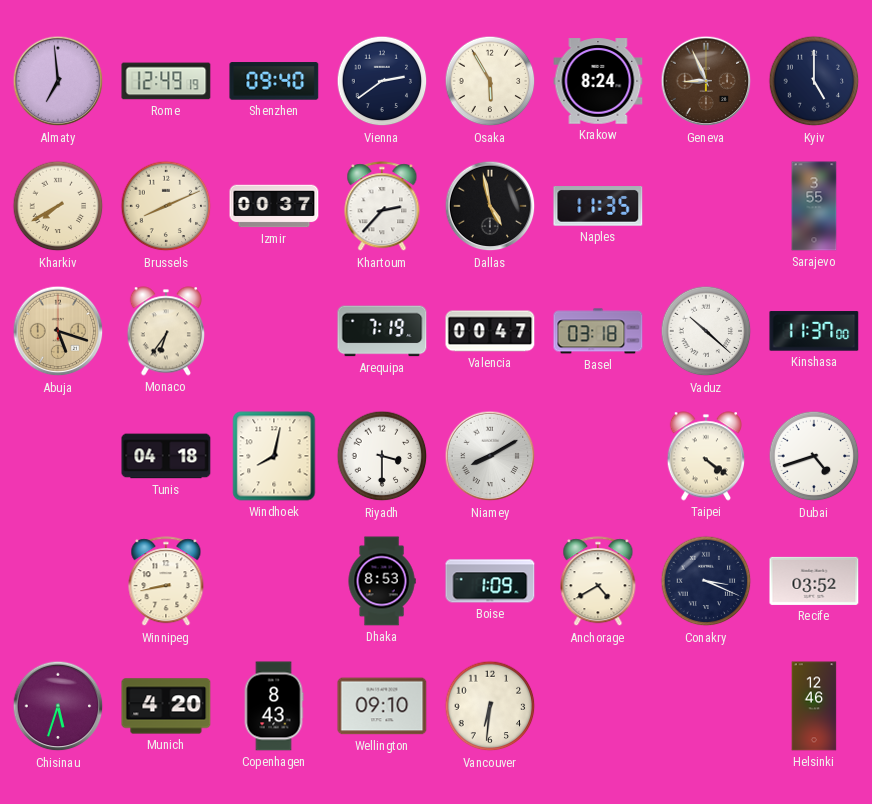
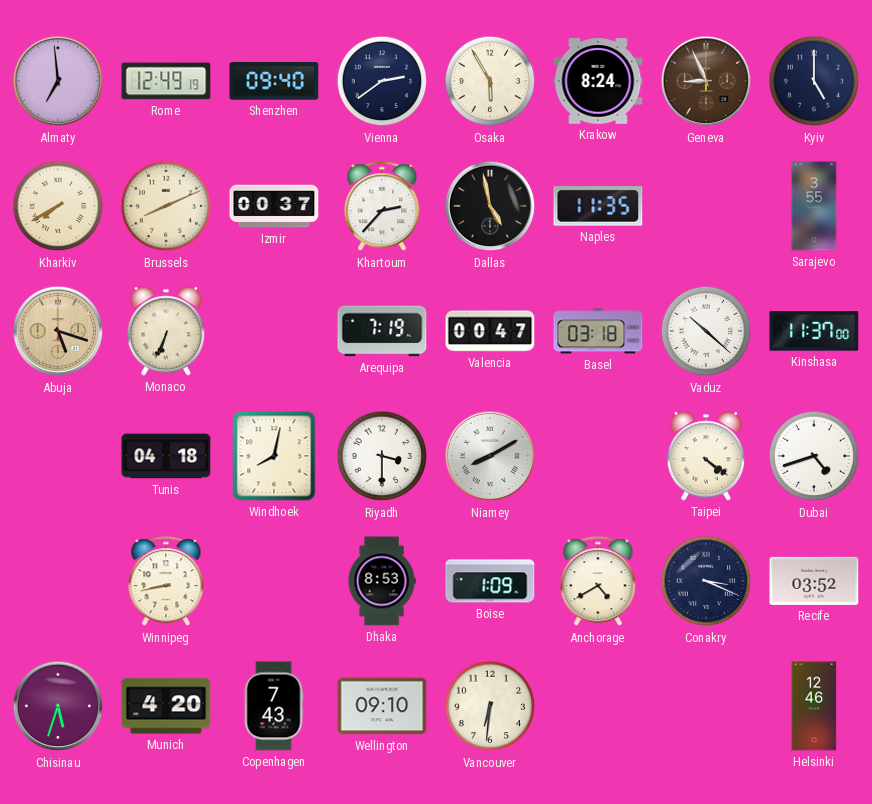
Monaco: 6:36 -> 6:34 (166, 331)
Copenhagen: 8:43 -> 7:43 (274, 706)
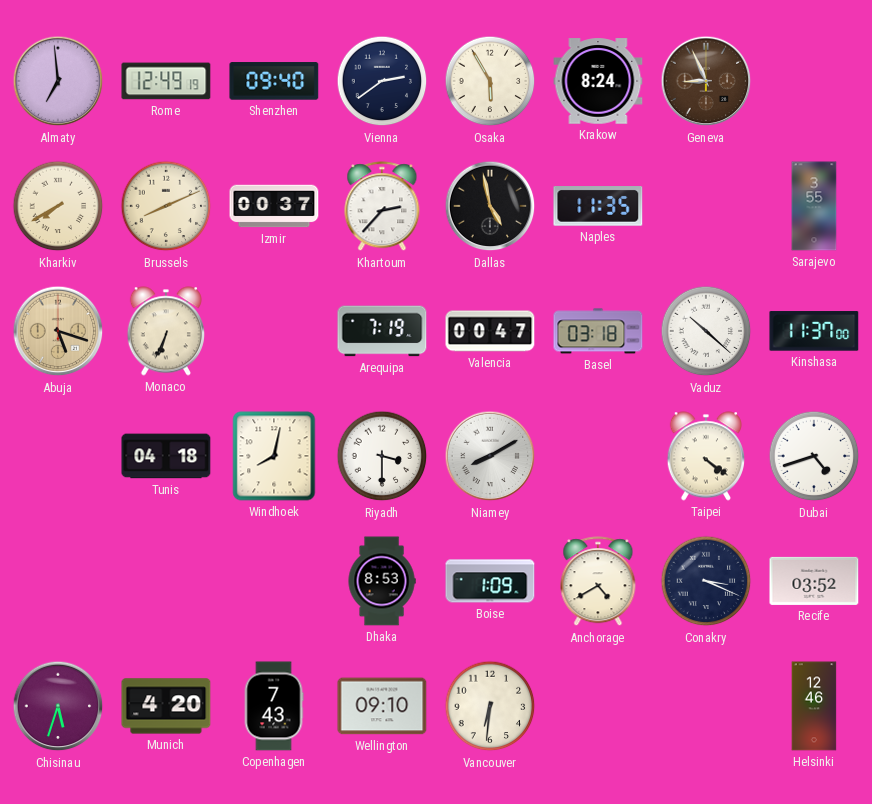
Kyiv: 5:00 -> none (814, 81)
Winnipeg: 8:43 -> none (166, 582)
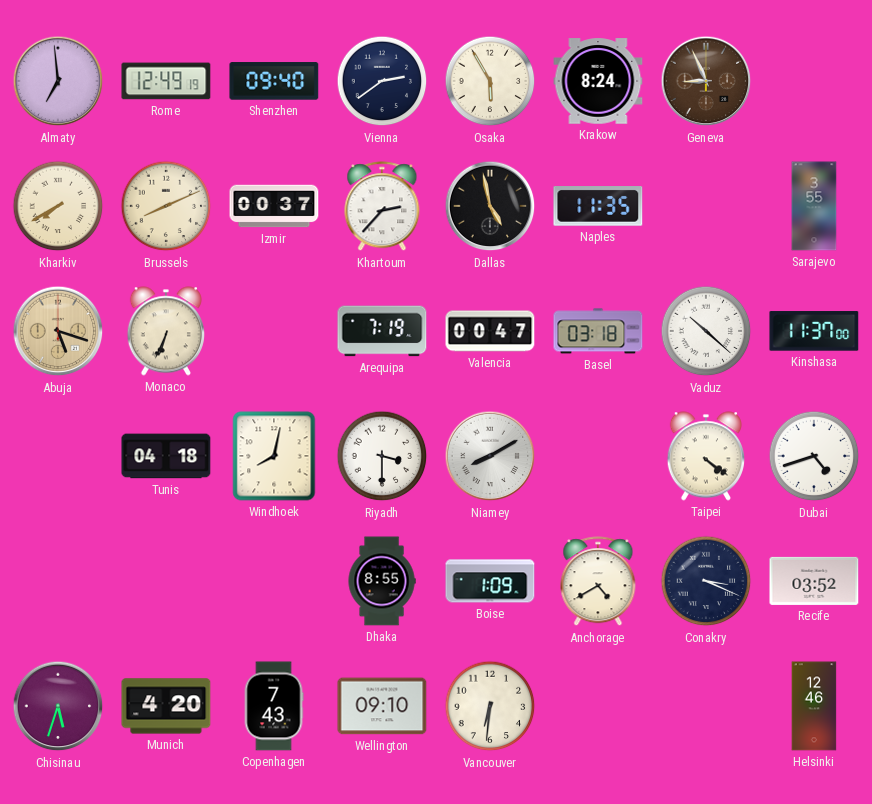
Dhaka: 8:53 -> 8:55 (382, 581)
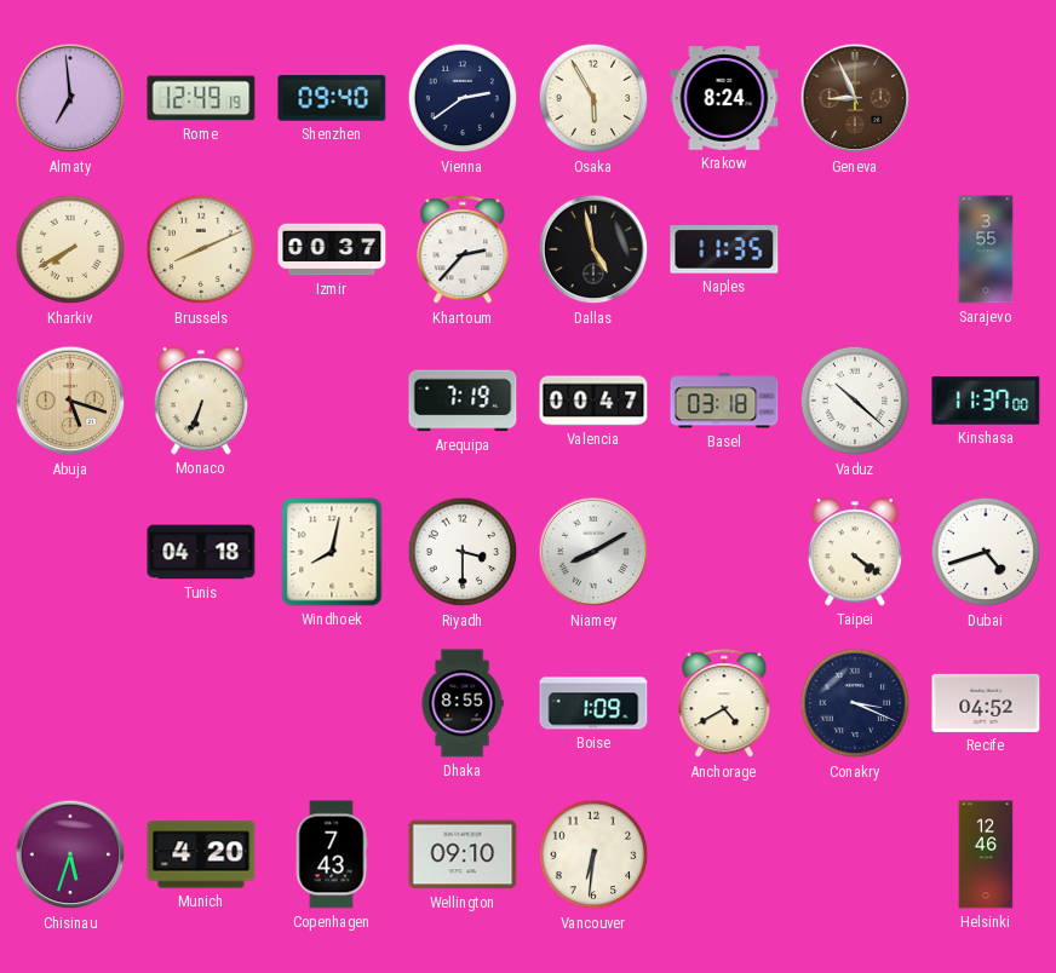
Recife: 03:52 -> 04:52 (986, 703)
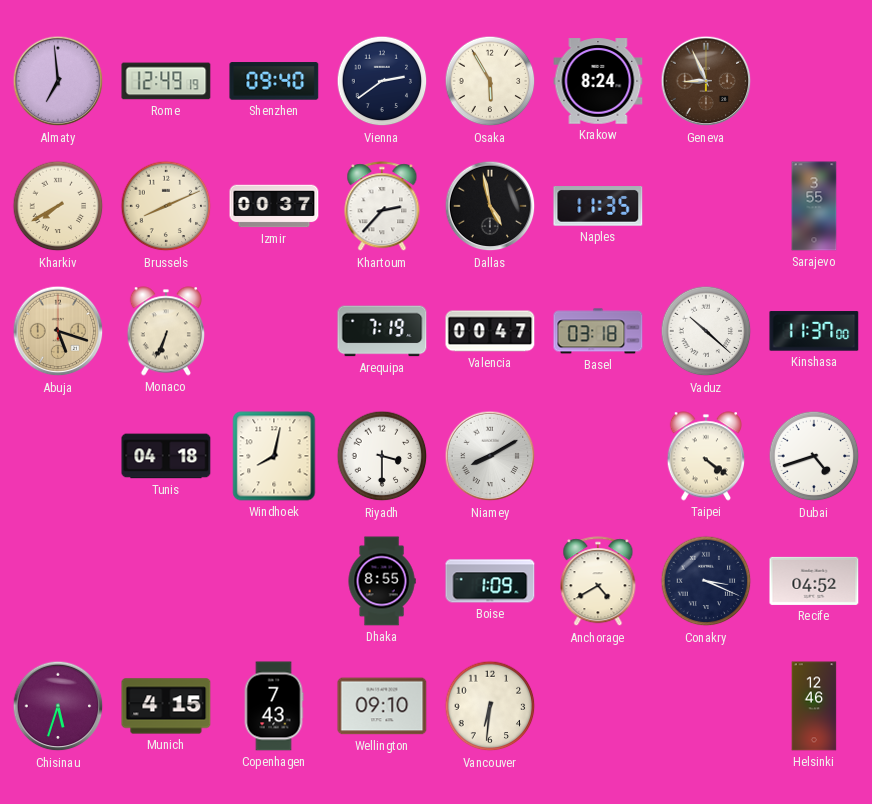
Munich: 4:20 -> 4:15 (166, 706)
